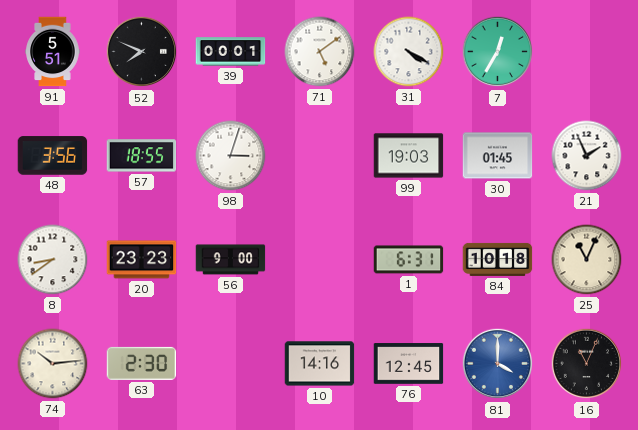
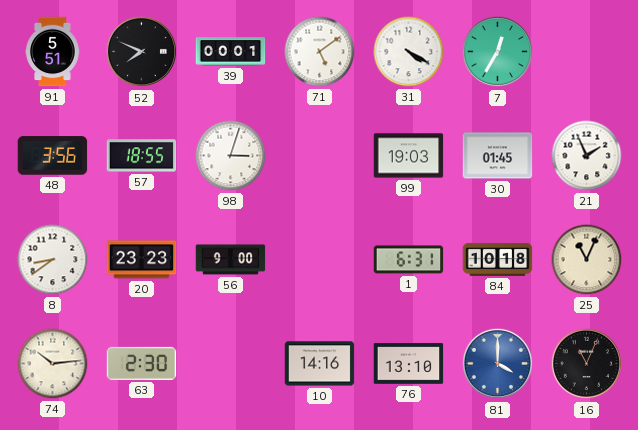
76: 12:45 -> 13:10 (409, 364)
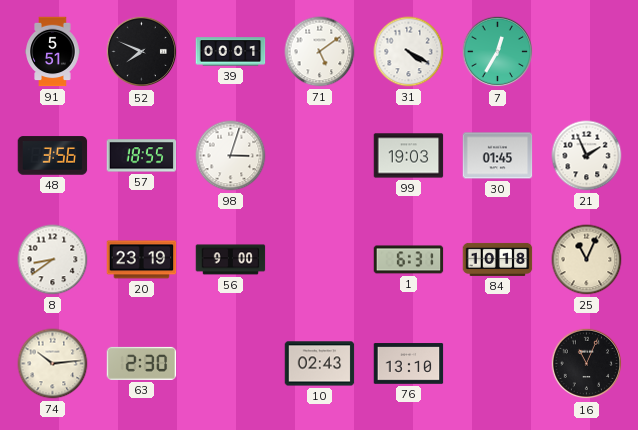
20: 23:23 -> 23:19 (142, 260)
10: 14:16 -> 02:43 (320, 364)
81: 4:00 -> none (498, 364)
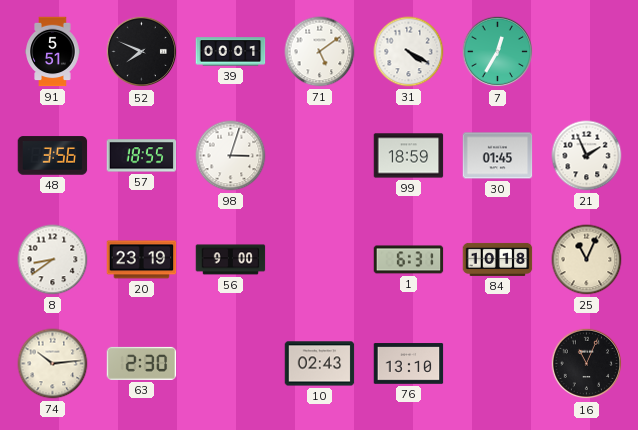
99: 19:03 -> 18:59 (409, 156)
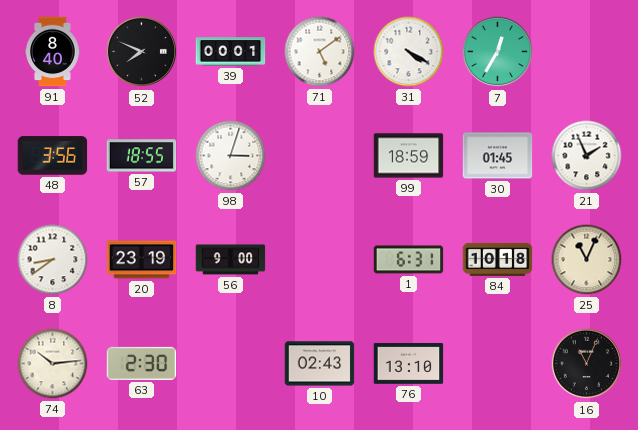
91: 5:51 -> 8:40 (53, 52)
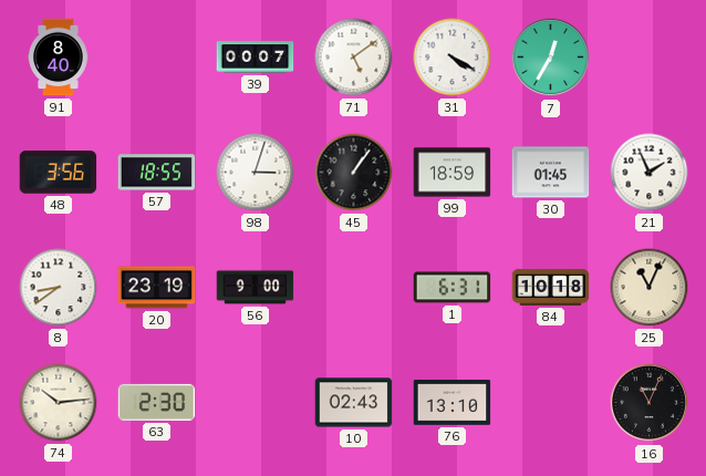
52: 7:49 -> none (142, 52)
39: 00:01 -> 00:07 (256, 58)
45: none -> 1:06 (354, 173)
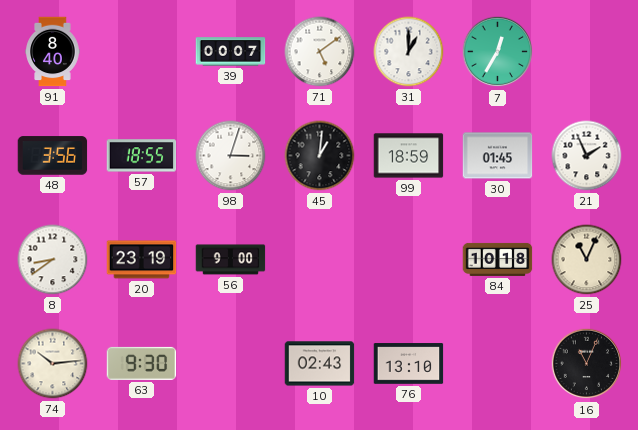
31: 4:20 -> 1:00 (409, 52)
45: 1:06 -> 1:01 (320, 156)
1: 6:31 -> none (453, 288)
63: 2:30 -> 9:30 (142, 363)
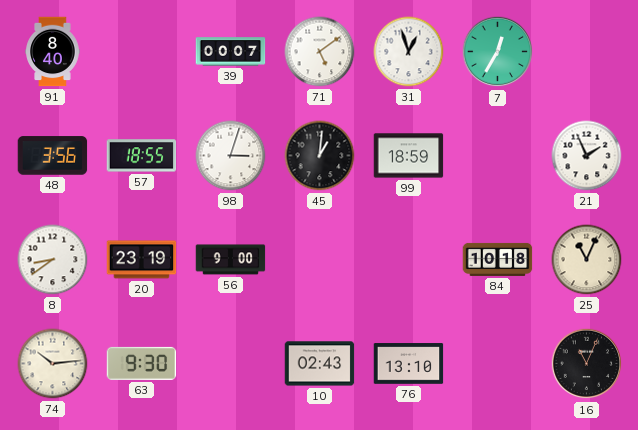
31: 1:00 -> 12:57 (409, 52)
30: 01:45 -> none (498, 156)
